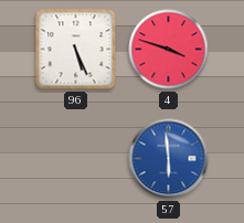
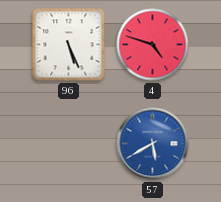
4: 3:48 -> 4:48 (153, 45)
57: 5:59 -> 5:40 (153, 144)
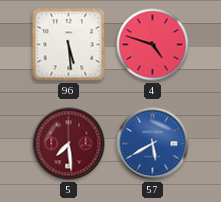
96: 5:26 -> 5:29 (69, 45)
5: none -> 7:29 (69, 144)
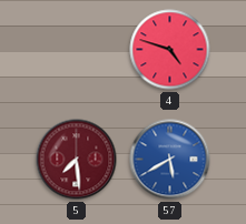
96: 5:29 -> none (69, 45)
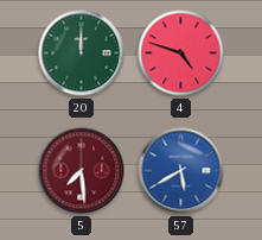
20: none -> 12:00 (82, 53)
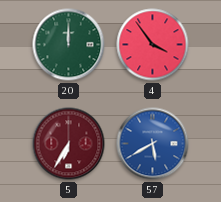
4: 4:48 -> 3:54 (153, 45)
5: 7:29 -> 6:35 (69, 144)
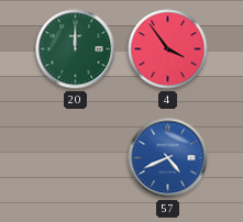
5: 6:35 -> none (69, 144)
57: 5:40 -> 4:41 (168, 158)
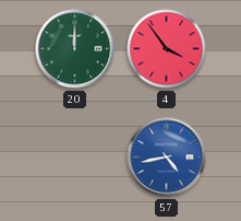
57: 4:41 -> 4:43 (167, 158)
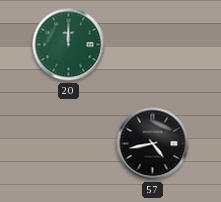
4: 3:54 -> none (167, 49)
57 dial: blue -> black (153, 144)
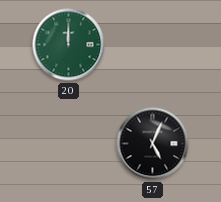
57: 4:43 -> 5:04 (153, 144)
